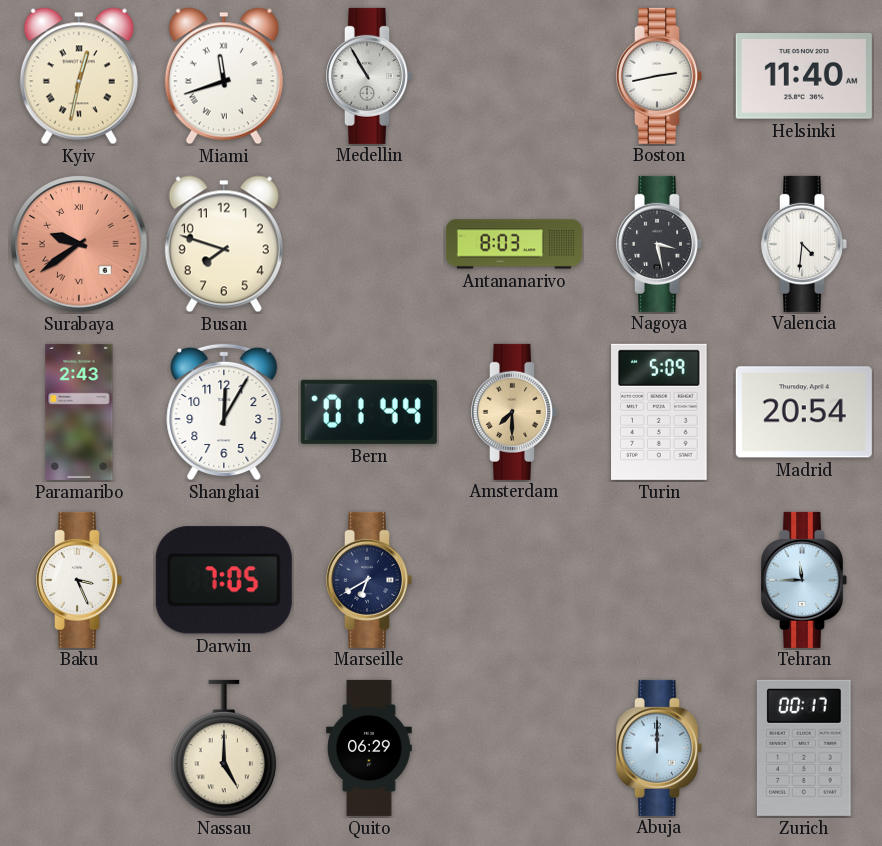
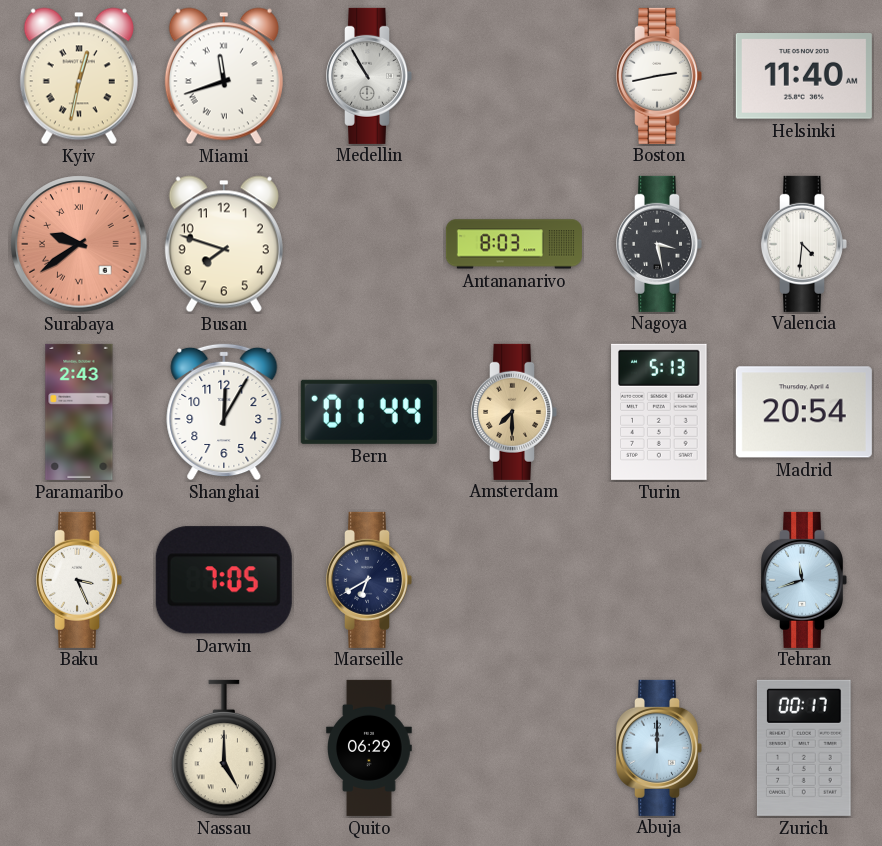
Turin: 5:09 -> 5:13 (659, 412)
Tehran: 11:45 -> 11:42 (804, 580)
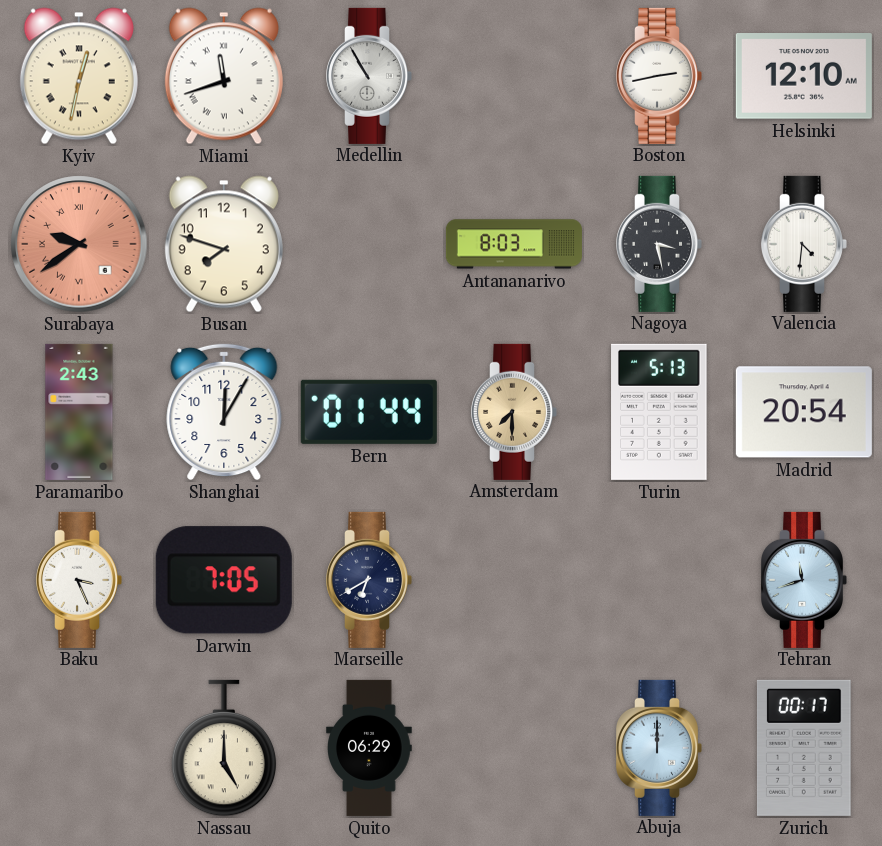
Helsinki: 11:40 -> 12:10 (804, 77)
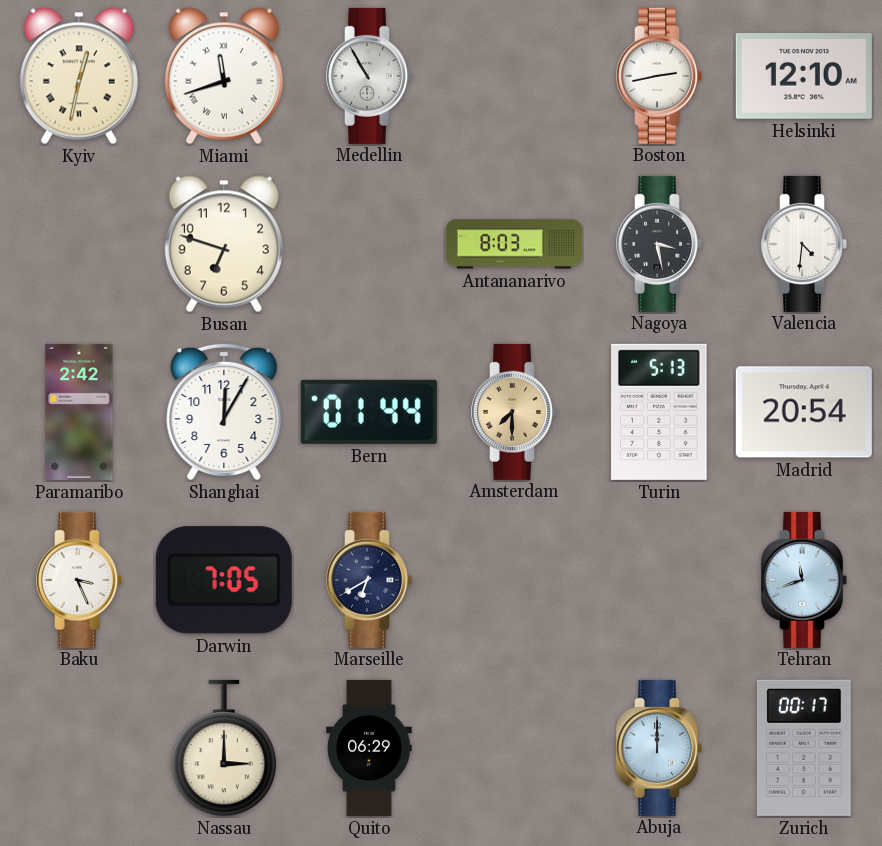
Surabaya: 9:39 -> none (79, 244)
Busan: 7:48 -> 6:48 (224, 244)
Paramaribo: 2:43 -> 2:42 (79, 412)
Nassau: 5:00 -> 3:00 (224, 748)
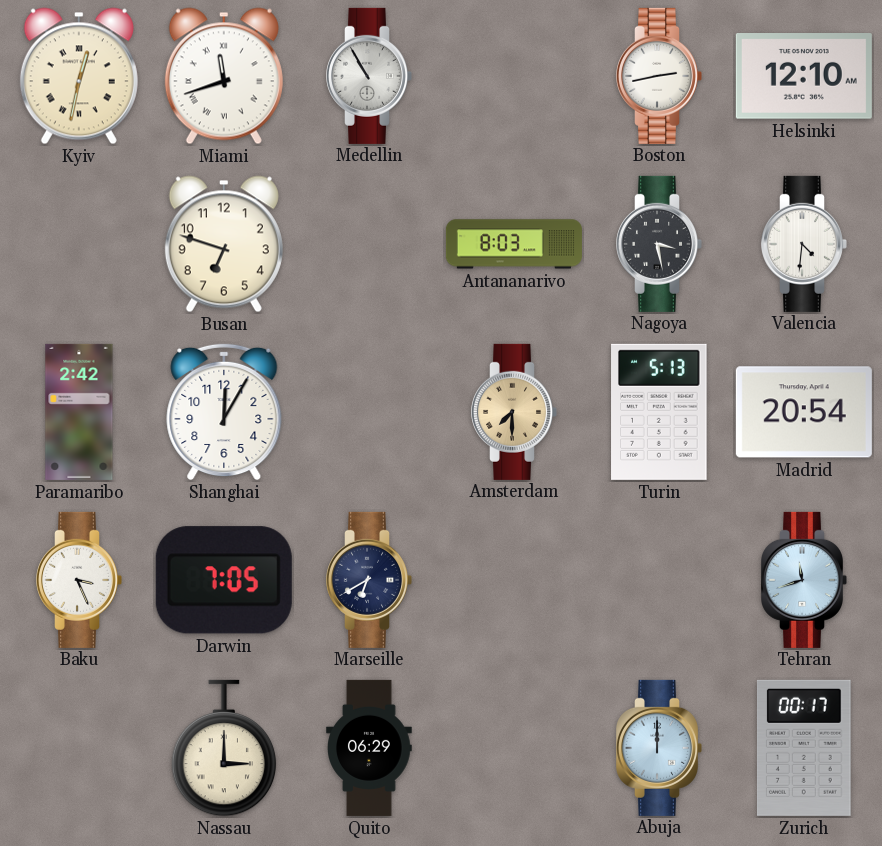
Bern: 01:44 -> none (369, 412)
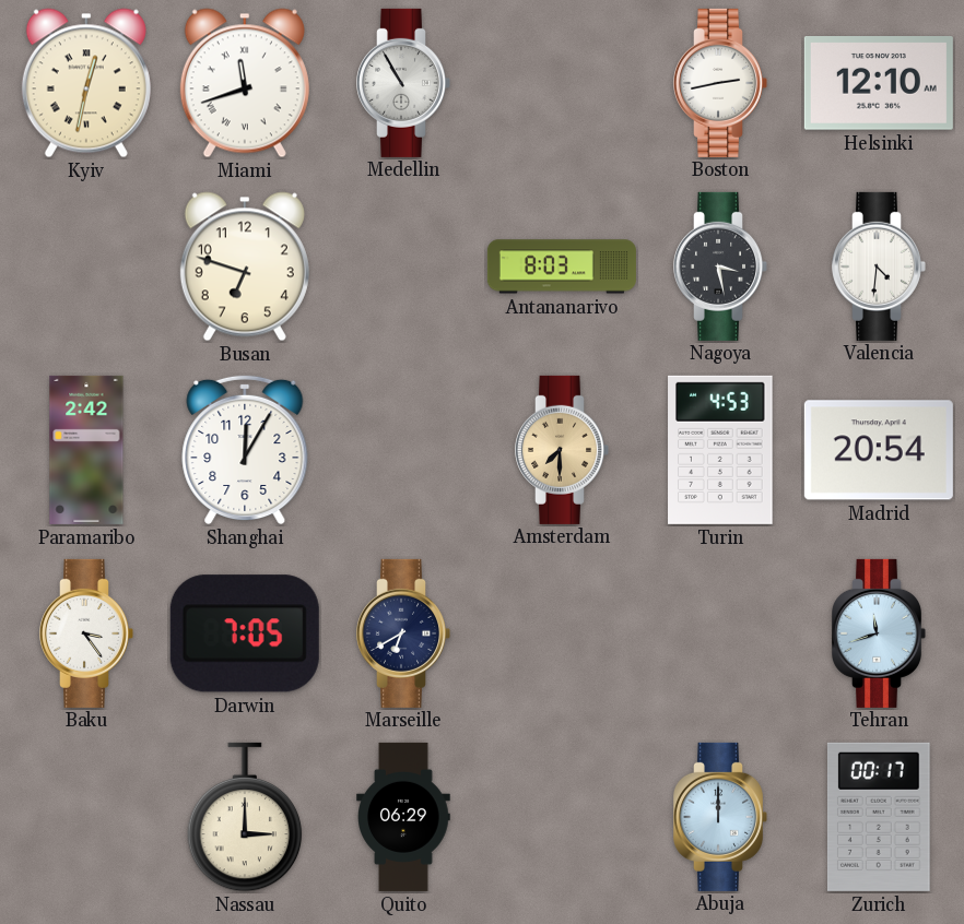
Turin: 5:13 -> 4:53 (720, 450)
Baku: 3:26 -> 3:24 (86, 633)
